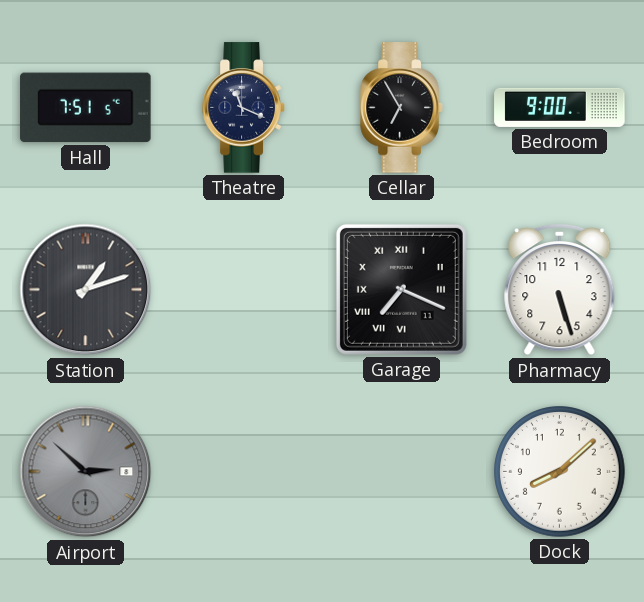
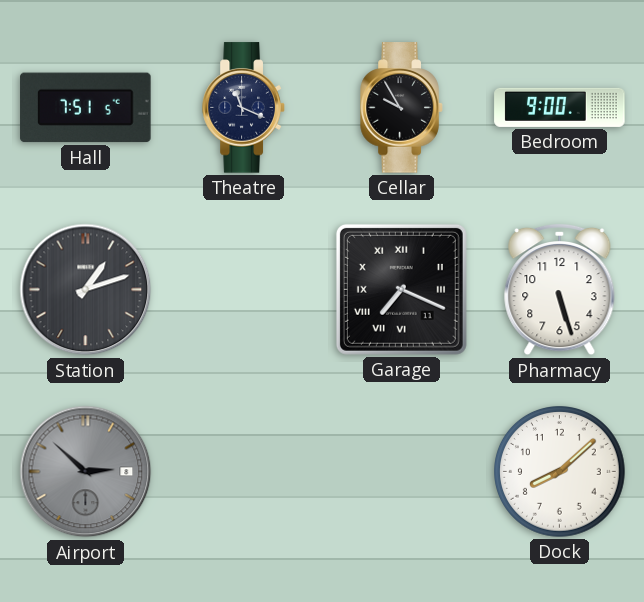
Cellar: 6:55 -> 9:55 (402, 108)
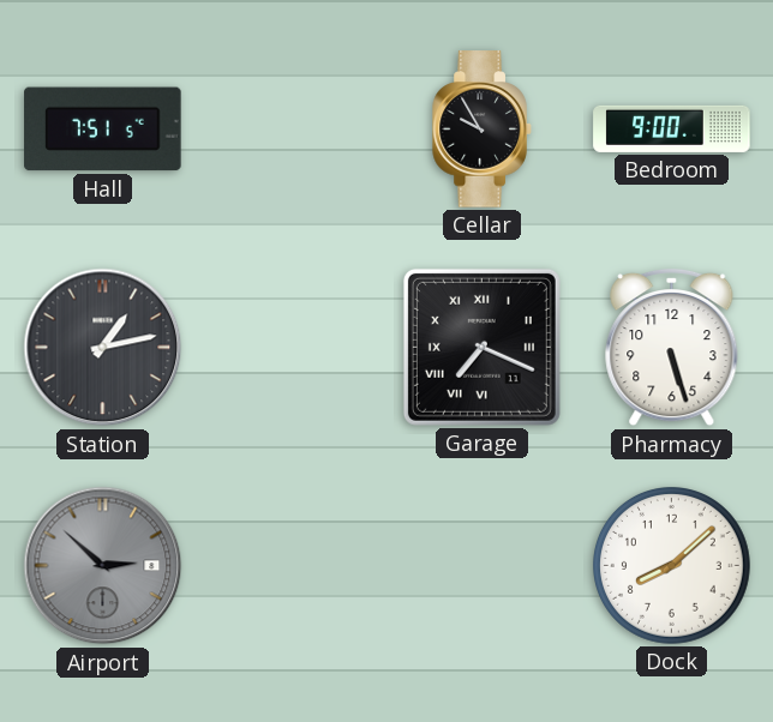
Theatre: 11:19 -> none (244, 108)
Station: 1:12 -> 1:13 (103, 348)
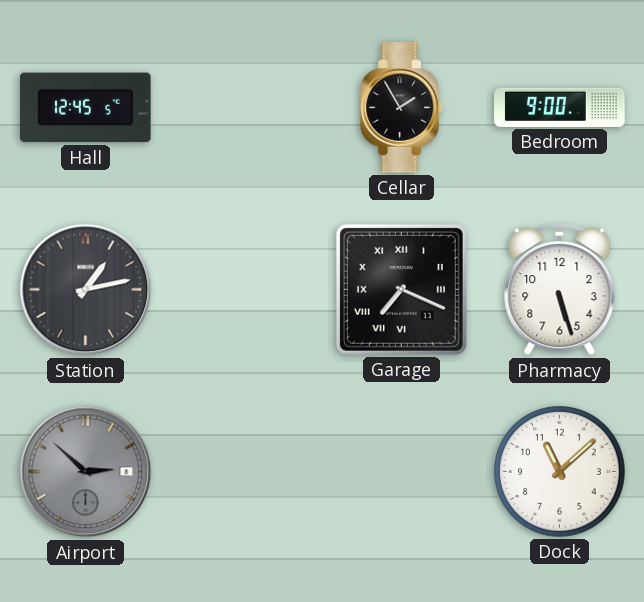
Hall: 7:51 -> 12:45 (86, 108)
Cellar: 9:55 -> 1:55 (402, 108)
Dock: 8:08 -> 11:08 (560, 472)
